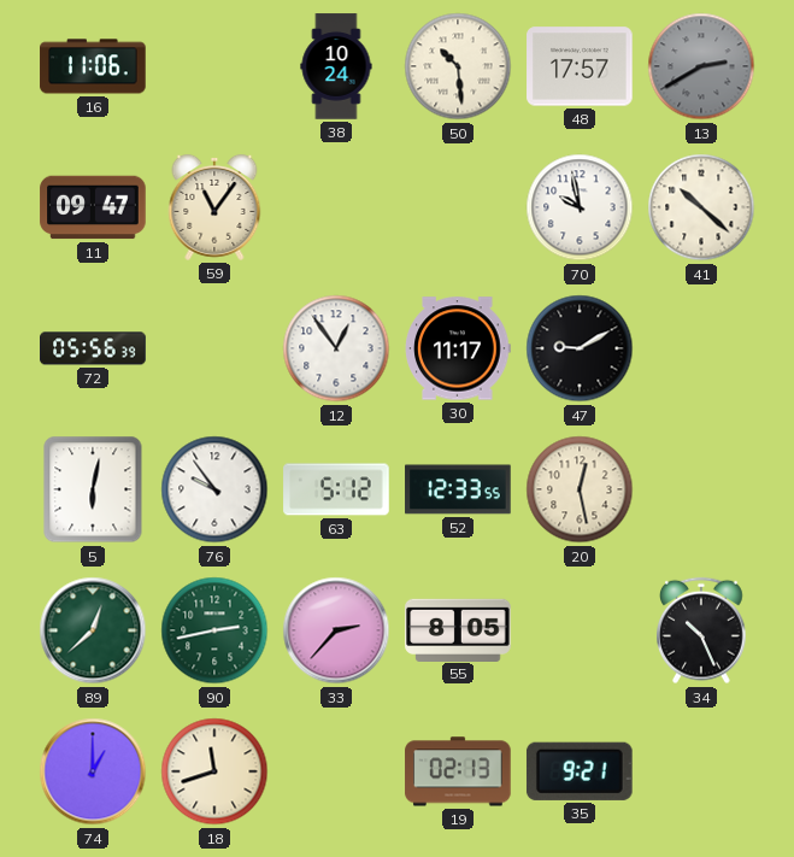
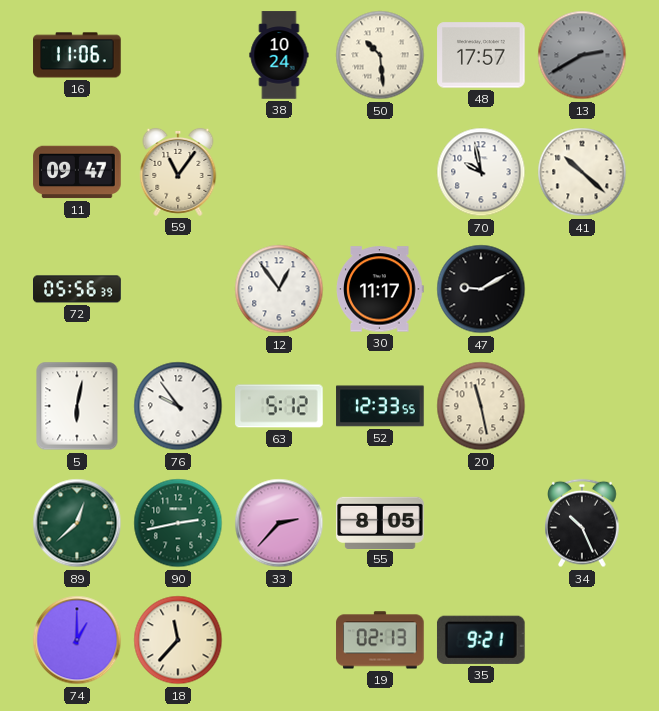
20: 12:28 -> 11:28 (481, 406)
18: 11:42 -> 11:37 (178, 640)
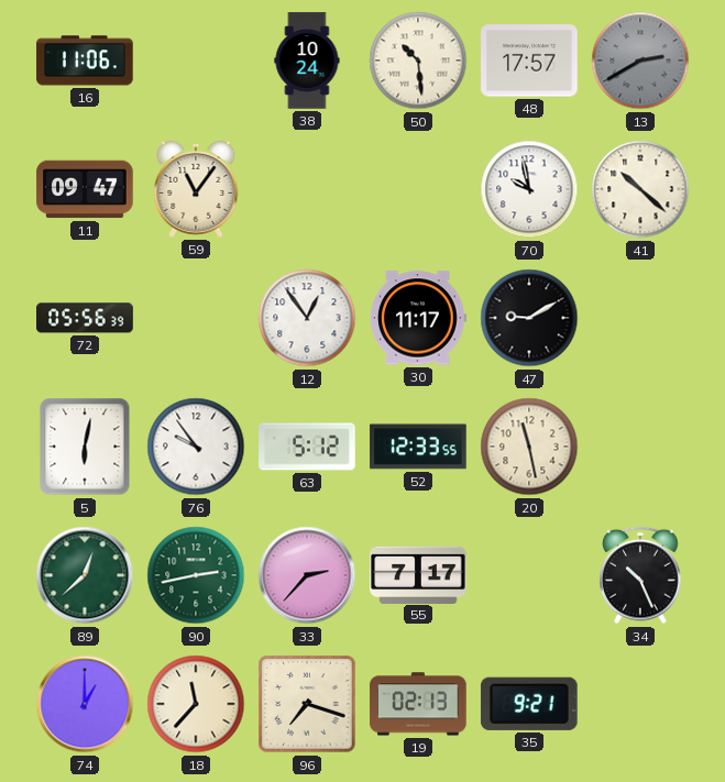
55: 8:05 -> 7:17 (418, 574)
96: none -> 7:18 (307, 704)
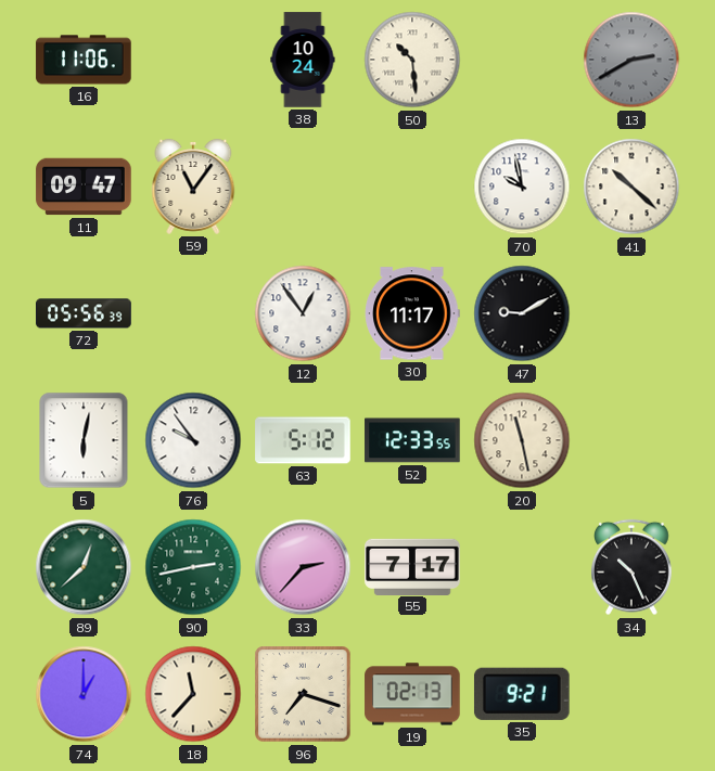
48: 17:57 -> none (529, 60)
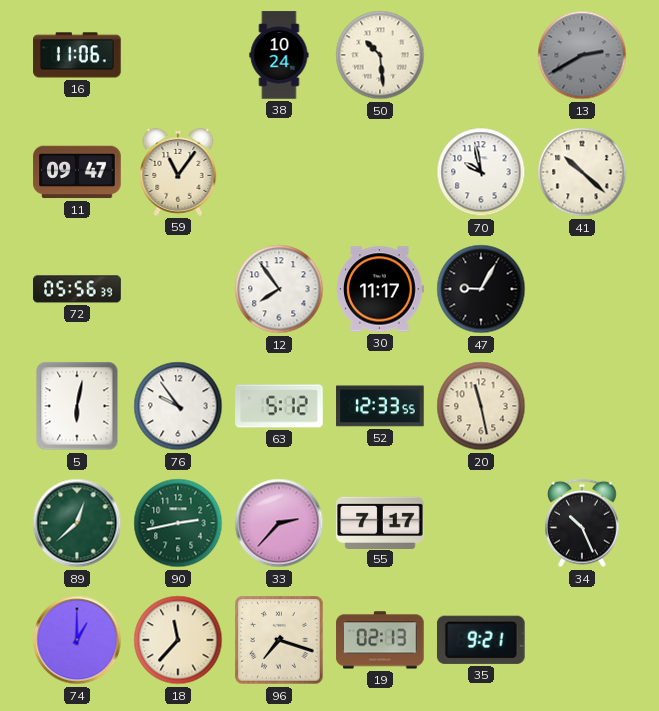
12: 12:54 -> 7:54 (279, 289)
47: 9:10 -> 9:05 (481, 289)
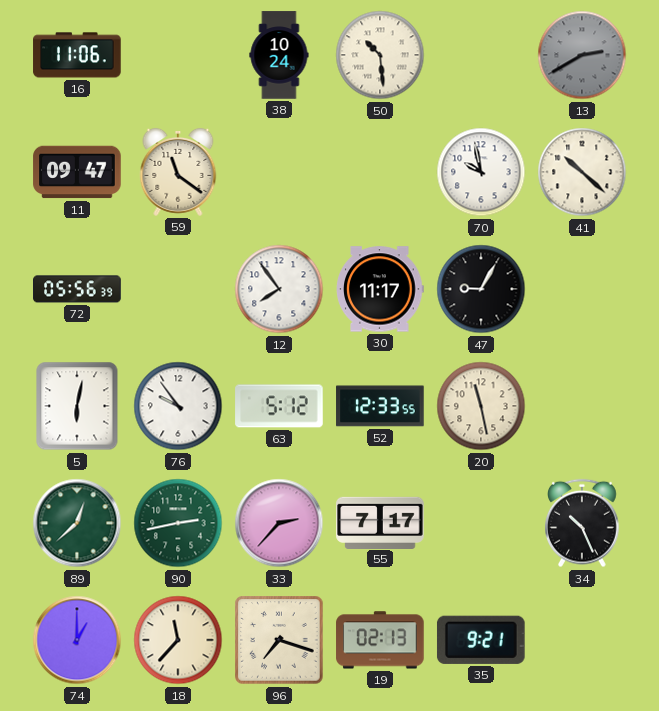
59: 11:06 -> 11:21 (178, 172)
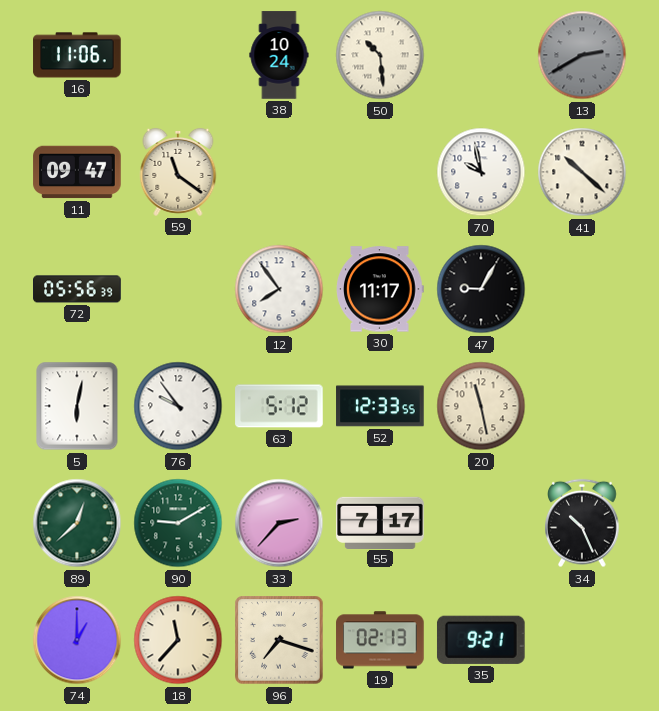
90: 2:43 -> 9:10 (178, 523)
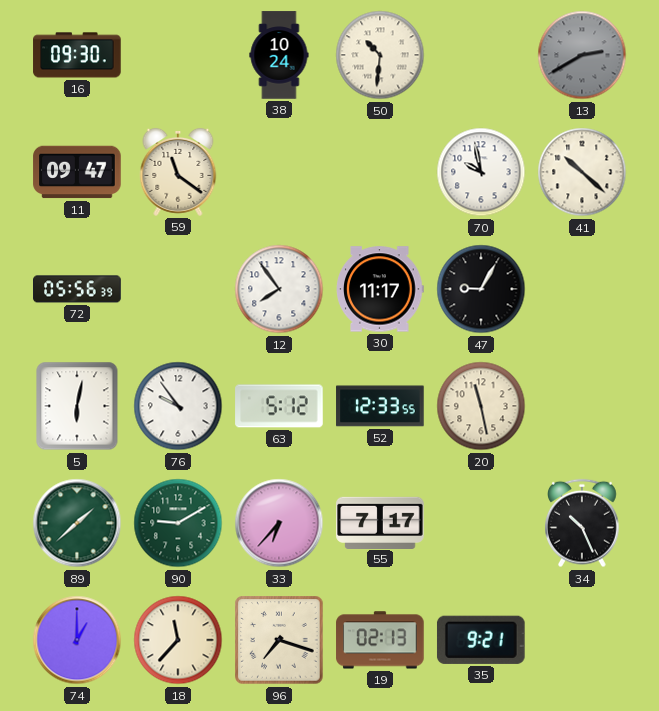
16: 11:06 -> 09:30 (77, 55)
50: 10:29 -> 10:31 (380, 55)
89: 12:38 -> 1:38 (77, 523)
33: 2:37 -> 6:37 (279, 523)
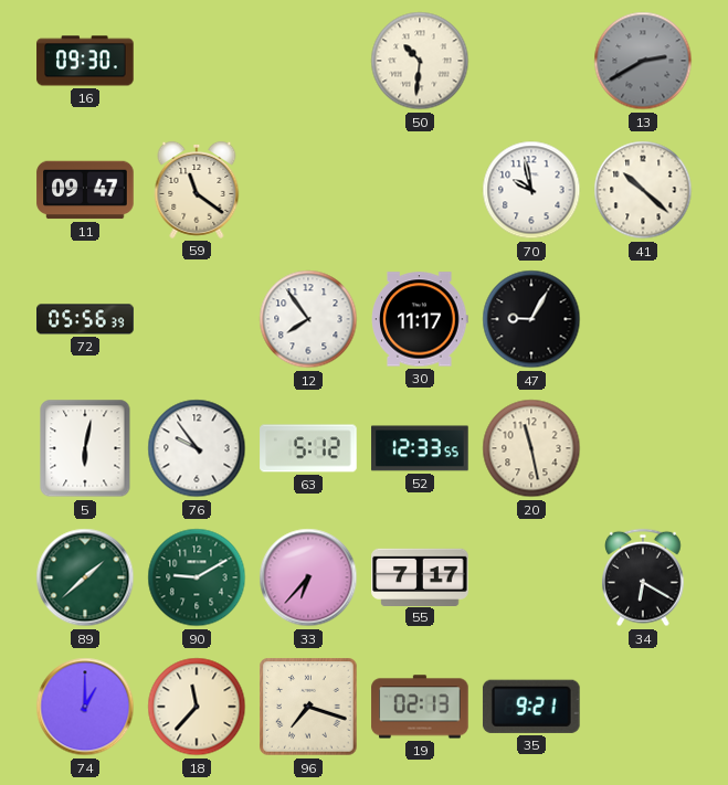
38: 10:24 -> none (279, 55)
34: 10:26 -> 6:20 (644, 577)
